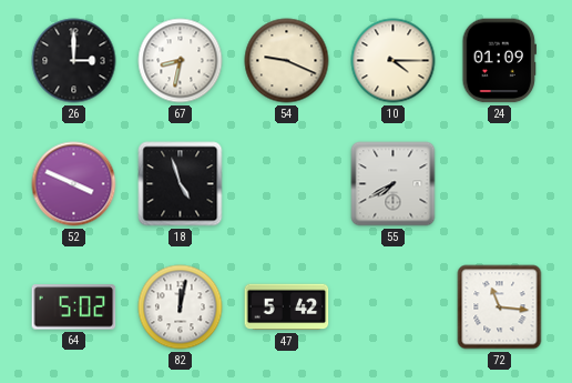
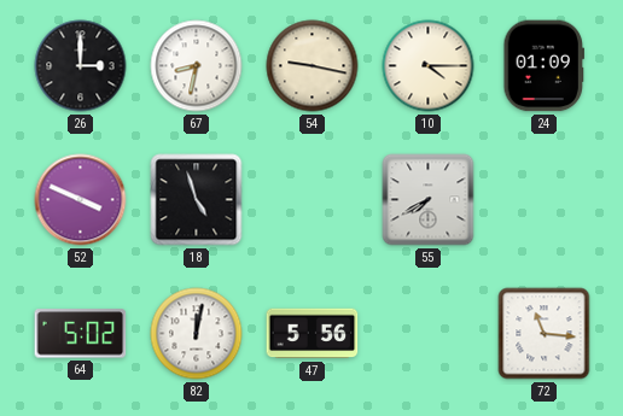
54: 9:19 -> 9:17 (313, 66)
47: 5:42 -> 5:56 (313, 334)
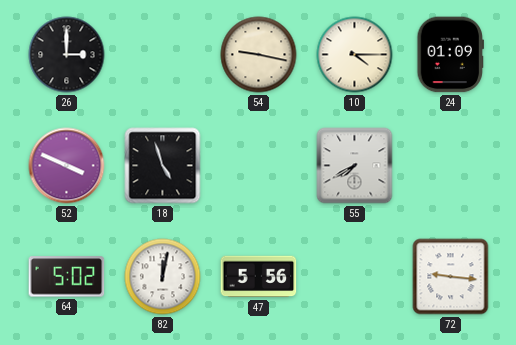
67: 8:32 -> none (197, 66)
72: 11:16 -> 9:16 (451, 277)
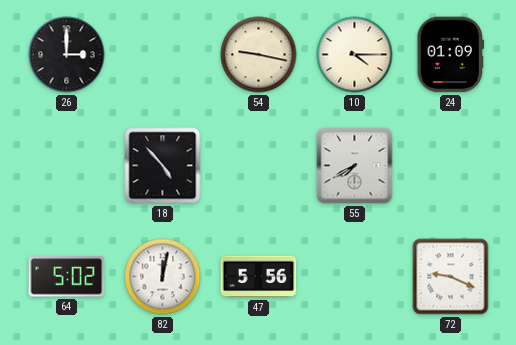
52: 3:49 -> none (67, 166)
18: 4:57 -> 4:53 (163, 166)
72: 9:16 -> 9:19 (451, 277)
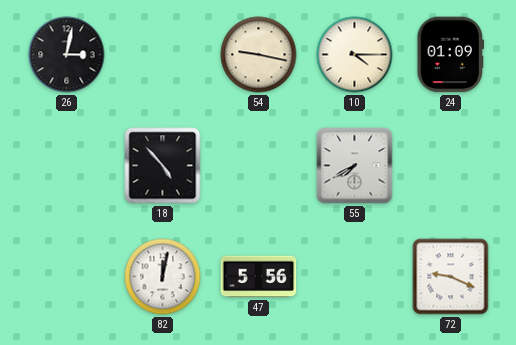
26: 3:00 -> 3:02 (67, 55)
64: 5:02 -> none (67, 277)
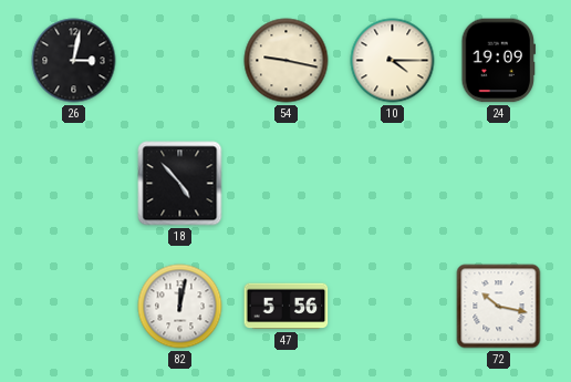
24: 01:09 -> 19:09 (498, 61)
55: 7:40 -> none (355, 166)
72: 9:19 -> 10:17 (499, 307)
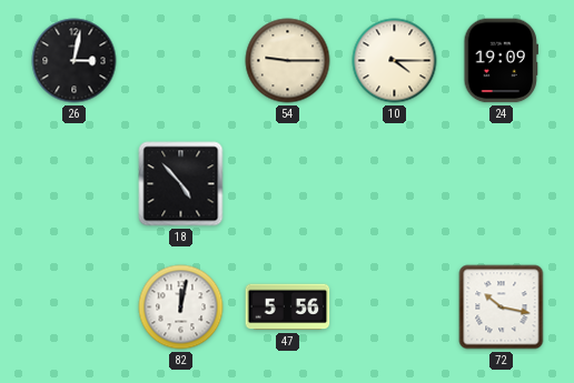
54: 9:17 -> 9:15 (288, 61)
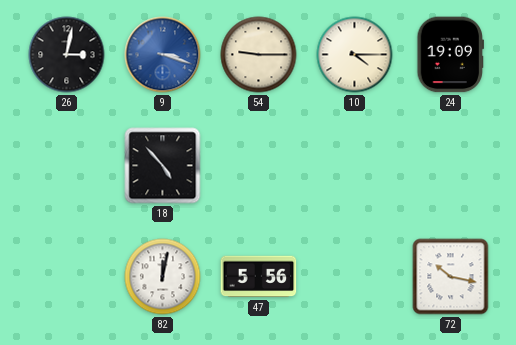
9: none -> 3:18 (163, 55)
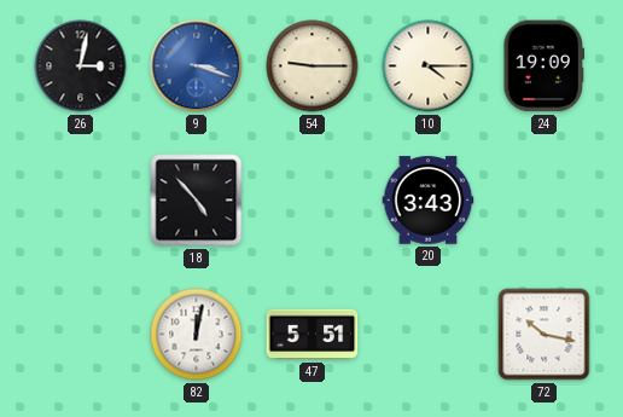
20: none -> 3:43 (429, 201)
47: 5:56 -> 5:51 (313, 335)
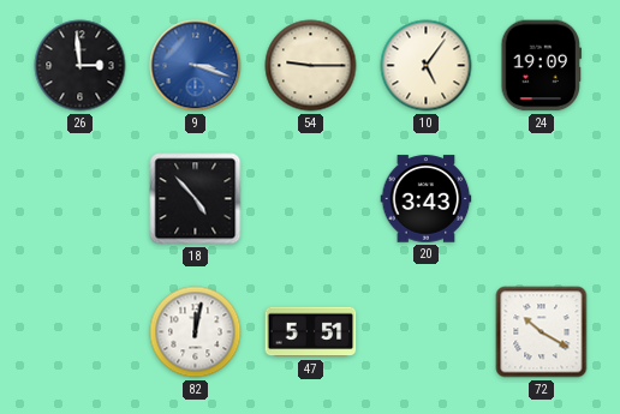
26: 3:02 -> 2:59 (81, 66)
10: 4:15 -> 5:06 (427, 66)
72: 10:17 -> 10:20 (542, 332)
